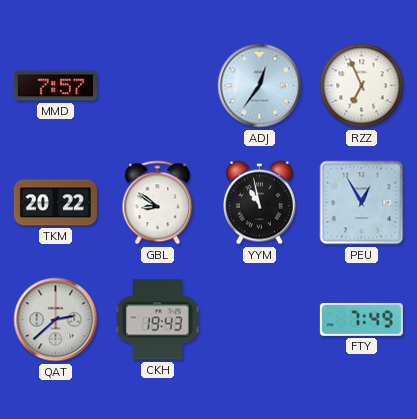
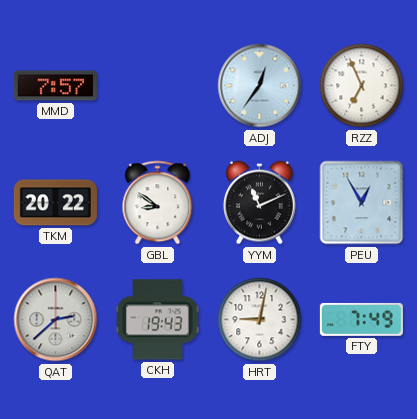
YYM: 10:58 -> 11:11 (259, 203)
HRT: none -> 9:02 (260, 320)
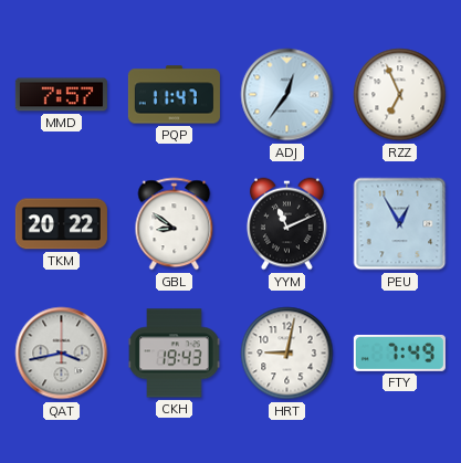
PQP: none -> 11:47 (174, 95)
QAT: 2:38 -> 3:43 (62, 354)
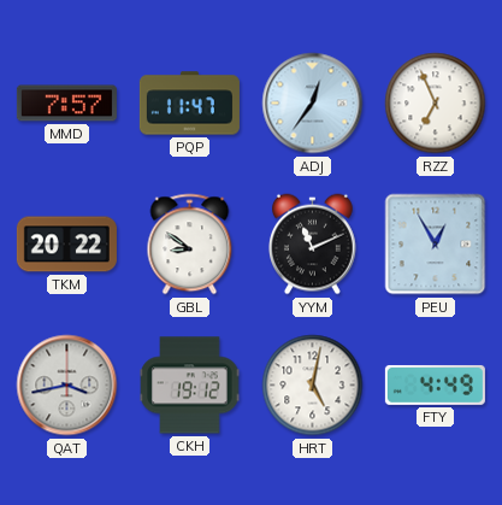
CKH: 19:43 -> 19:12 (190, 386)
HRT: 9:02 -> 5:02 (313, 386)
FTY: 7:49 -> 4:49 (435, 384)
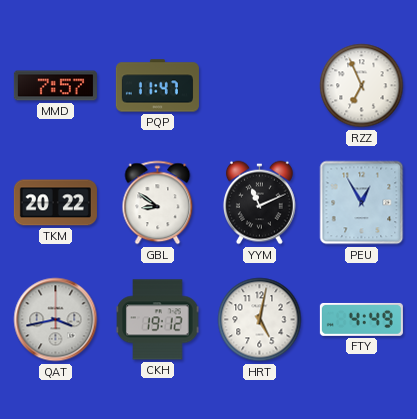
ADJ: 12:36 -> none (313, 104)
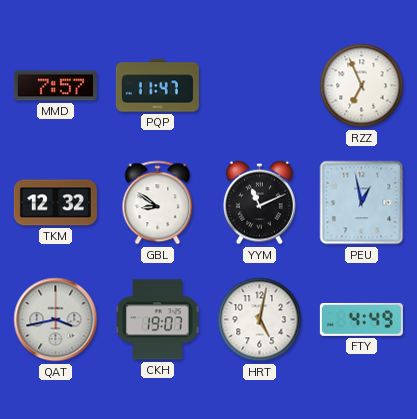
TKM: 20:22 -> 12:32 (55, 203)
PEU: 12:55 -> 12:58 (362, 203)
CKH: 19:12 -> 19:07 (158, 320)
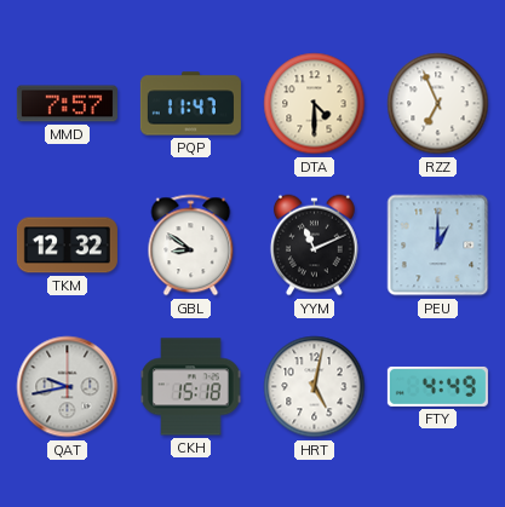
DTA: none -> 4:30 (315, 104)
PEU: 12:58 -> 1:00 (438, 246)
QAT: 3:43 -> 9:43 (68, 387)
CKH: 19:07 -> 15:18 (191, 387)
